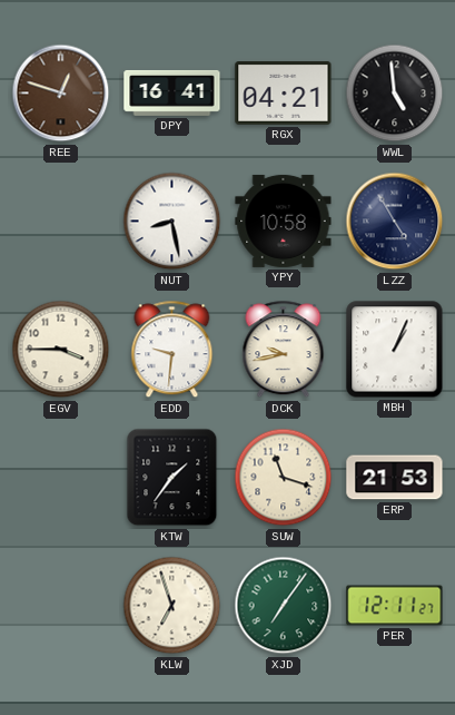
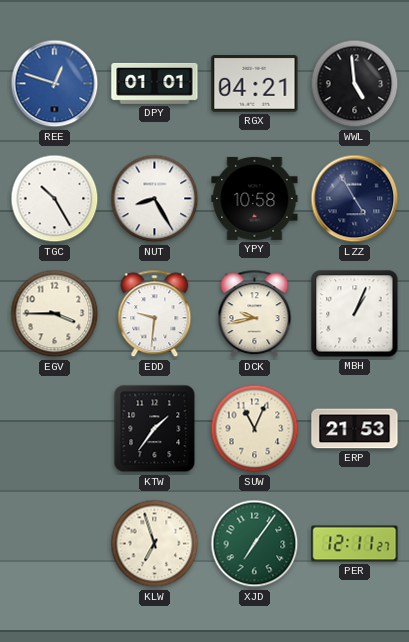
REE dial: brown -> blue (55, 84)
DPY: 16:41 -> 01:01 (155, 83)
TGC: none -> 10:25 (55, 199)
NUT: 8:28 -> 8:25 (155, 199)
SUW: 11:18 -> 11:04 (255, 429)
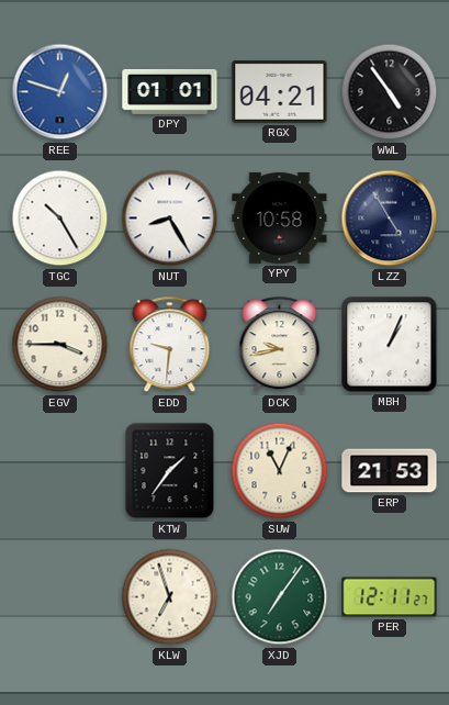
WWL: 4:59 -> 4:54 (390, 92)
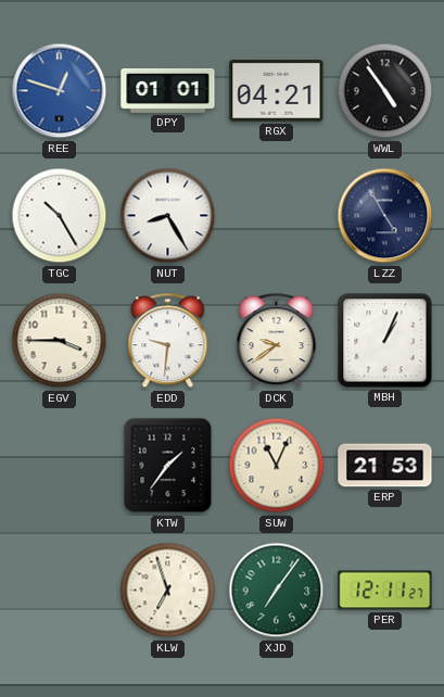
YPY: 10:58 -> none (280, 217)
DCK: 9:43 -> 9:39 (277, 341)
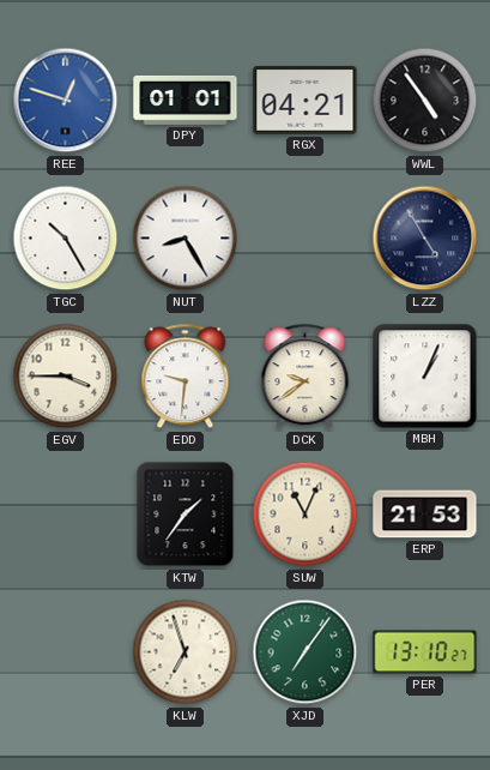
PER: 12:11 -> 13:10 (425, 652)
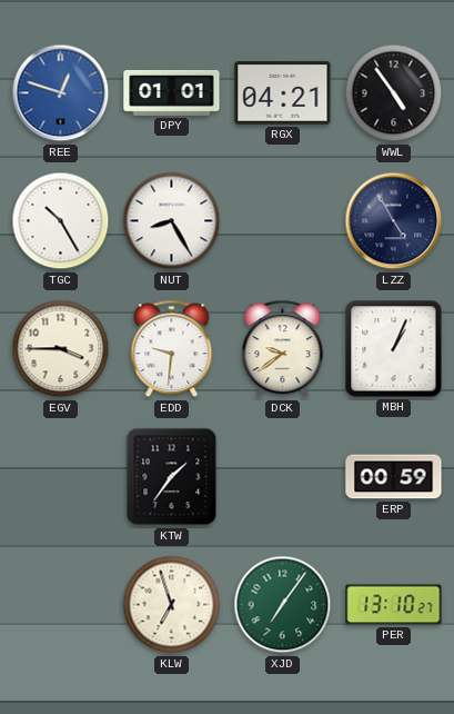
SUW: 11:04 -> none (306, 515)
ERP: 21:53 -> 00:59 (394, 477)
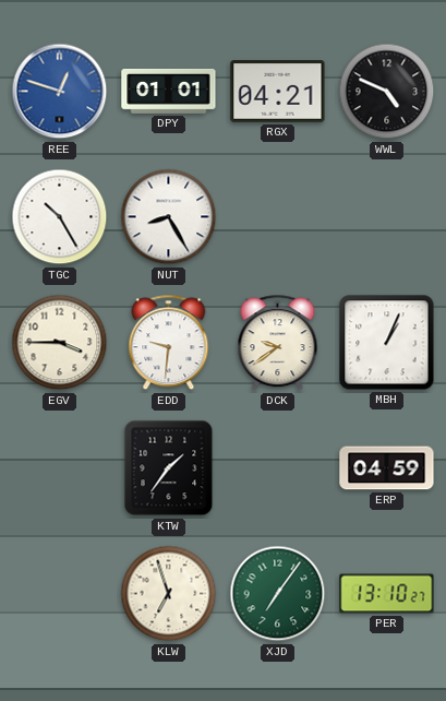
WWL: 4:54 -> 4:49 (387, 92)
LZZ: 4:55 -> none (394, 221)
ERP: 00:59 -> 04:59 (387, 468)
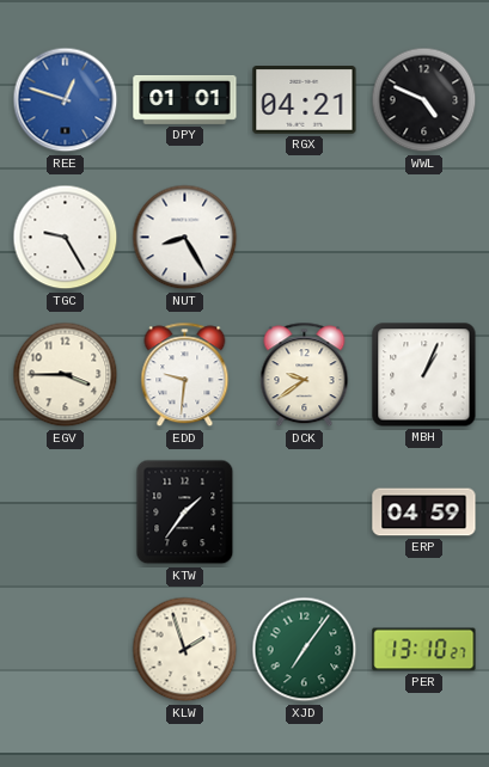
TGC: 10:25 -> 9:25 (66, 238)
KLW: 6:57 -> 1:57 (185, 650)
